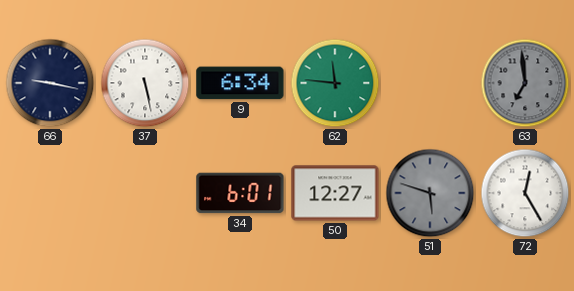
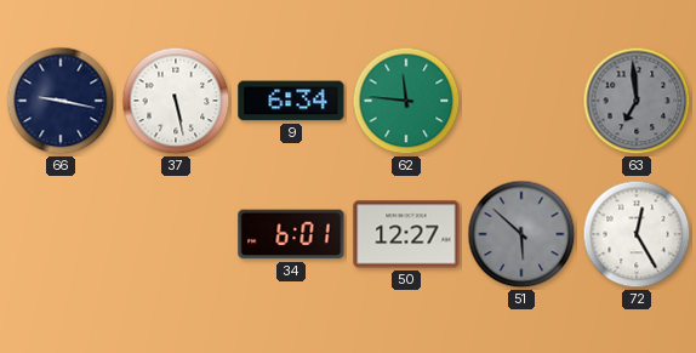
51: 5:48 -> 5:52 (521, 234)
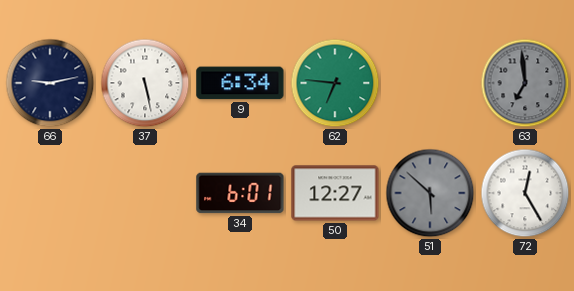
66: 9:17 -> 9:13 (50, 83)
62: 11:46 -> 6:46 (335, 83)
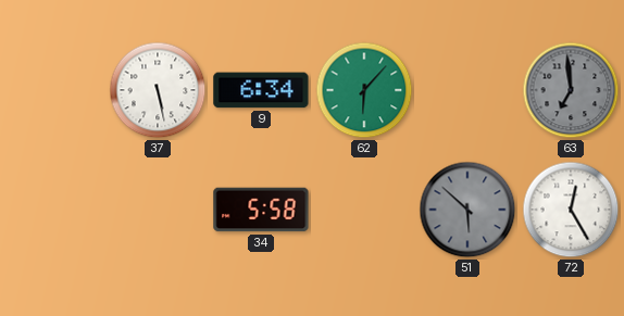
66: 9:13 -> none (50, 83)
62: 6:46 -> 6:07 (364, 90)
34: 6:01 -> 5:58 (261, 210)
50: 12:27 -> none (335, 193)
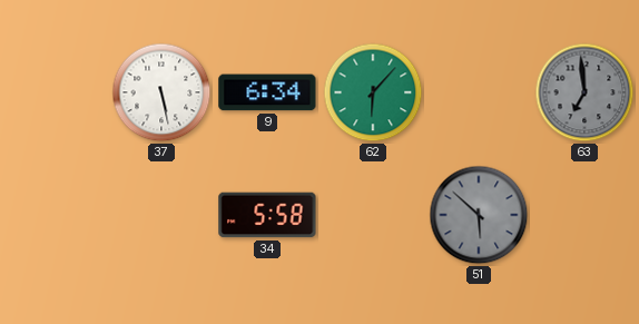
72: 12:25 -> none (571, 210)
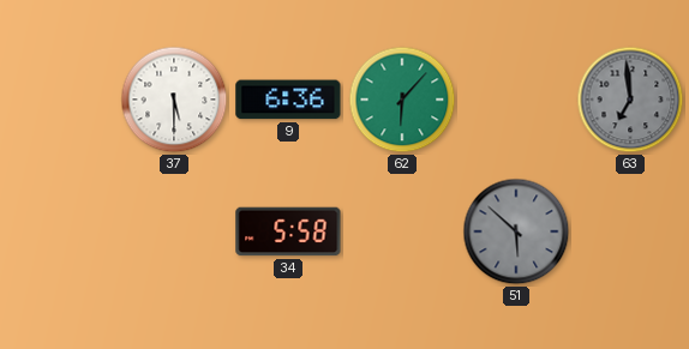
37: 5:28 -> 5:30 (174, 100)
9: 6:34 -> 6:36 (288, 100)
